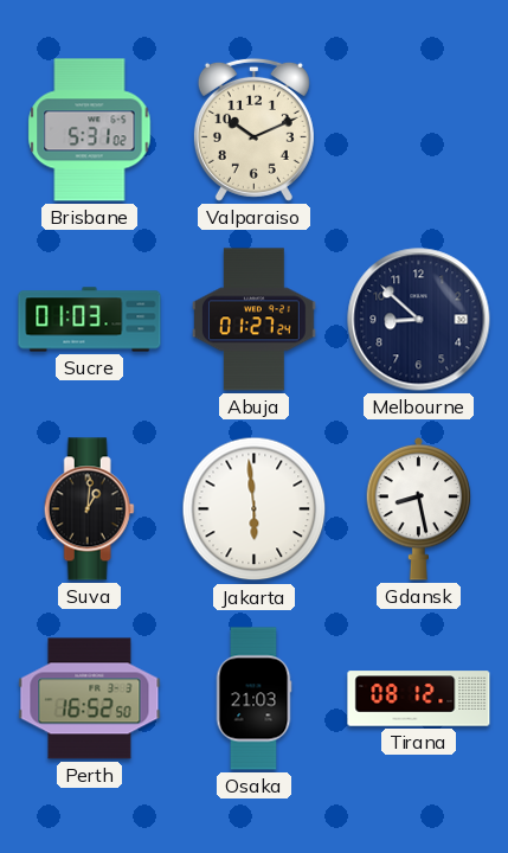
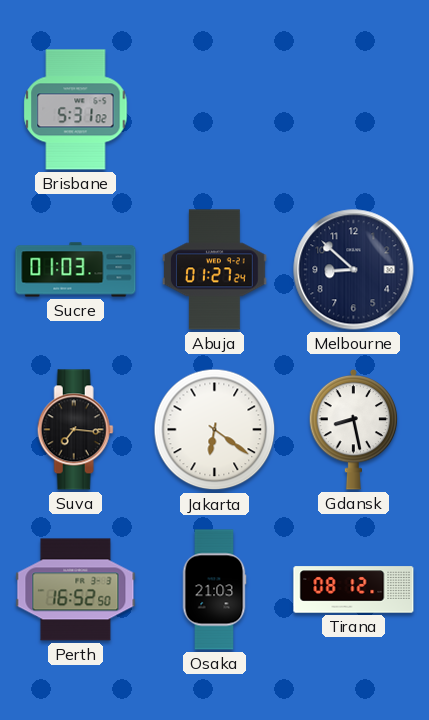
Valparaiso: 10:11 -> none (253, 129)
Suva: 1:01 -> 7:16 (75, 430)
Jakarta: 5:59 -> 6:21 (215, 430)
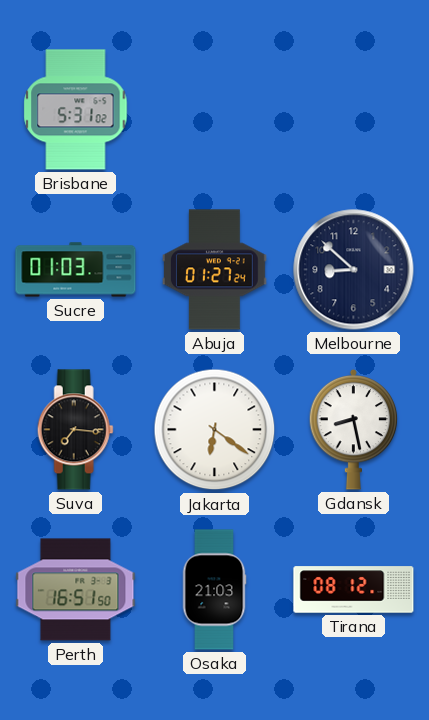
Perth: 16:52 -> 16:51 (76, 590)
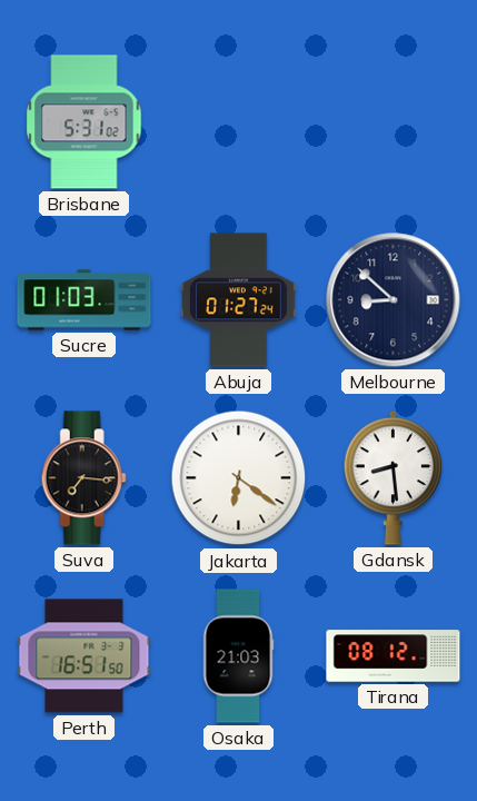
Gdansk: 8:28 -> 8:29 (394, 477)
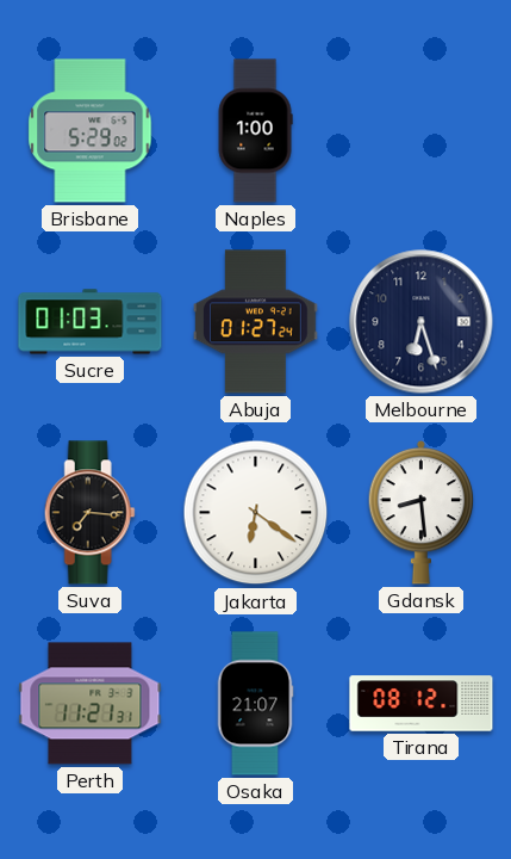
Brisbane: 5:31 -> 5:29 (91, 131)
Naples: none -> 1:00 (255, 131)
Melbourne: 8:52 -> 6:27 (422, 322)
Perth: 16:51 -> 11:21 (91, 704)
Osaka: 21:03 -> 21:07 (255, 704)
